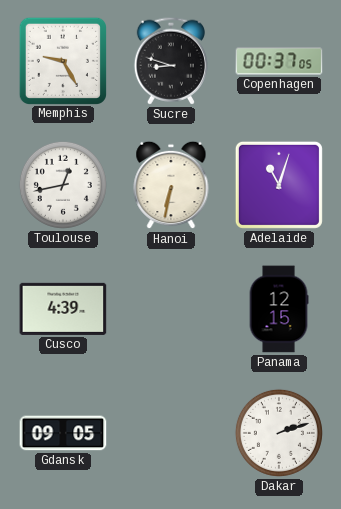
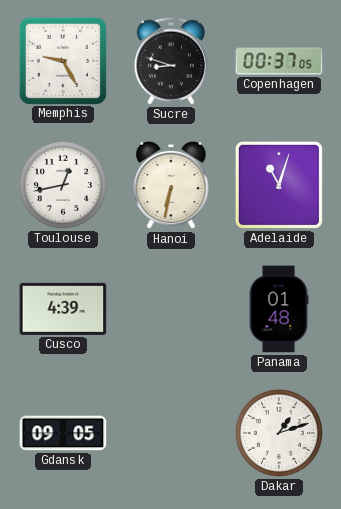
Panama: 12:15 -> 01:48 (279, 309)
Dakar: 2:12 -> 1:12 (279, 433)
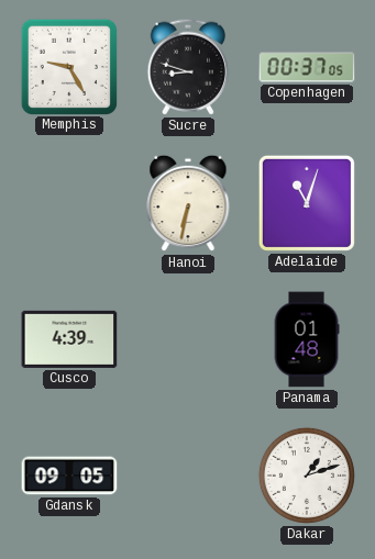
Toulouse: 12:43 -> none (63, 185)
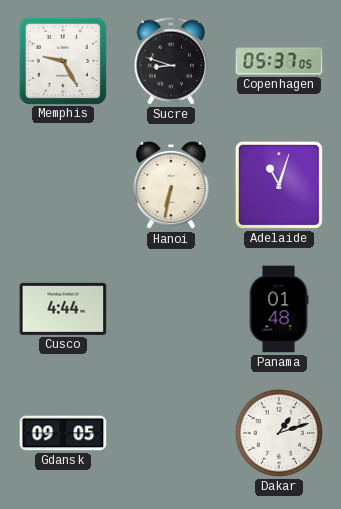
Copenhagen: 00:37 -> 05:37 (279, 61)
Cusco: 4:39 -> 4:44 (63, 309)
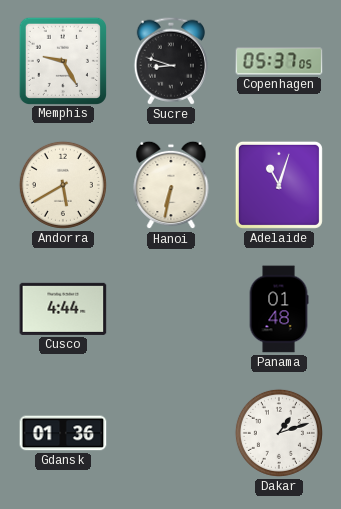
Andorra: none -> 5:40 (63, 185)
Gdansk: 09:05 -> 01:36 (63, 433)
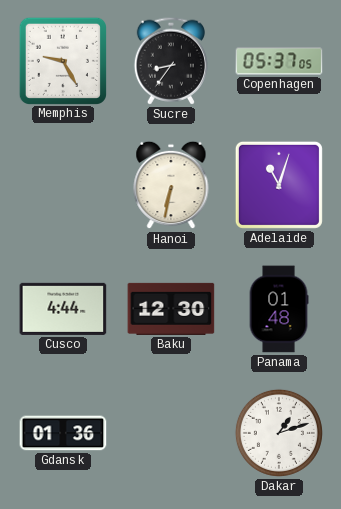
Sucre: 8:48 -> 8:36 (170, 61)
Andorra: 5:40 -> none (63, 185)
Baku: none -> 12:30 (171, 309)
